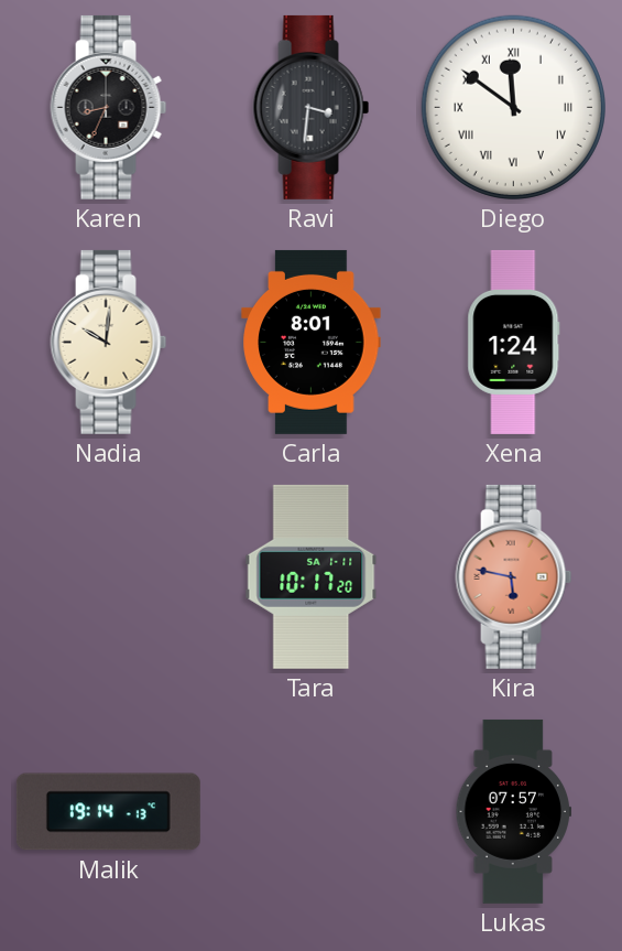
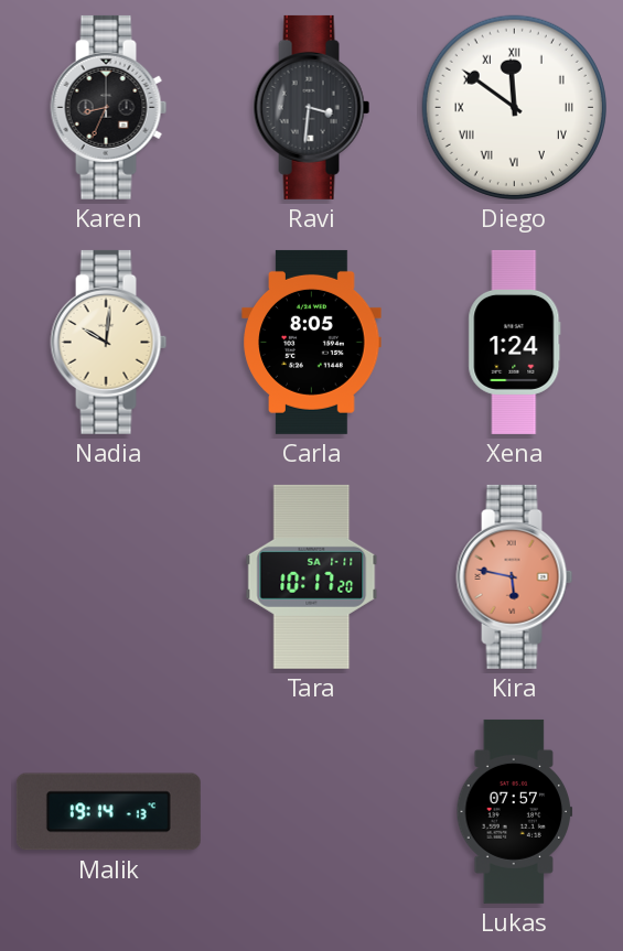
Carla: 8:01 -> 8:05 (312, 342)
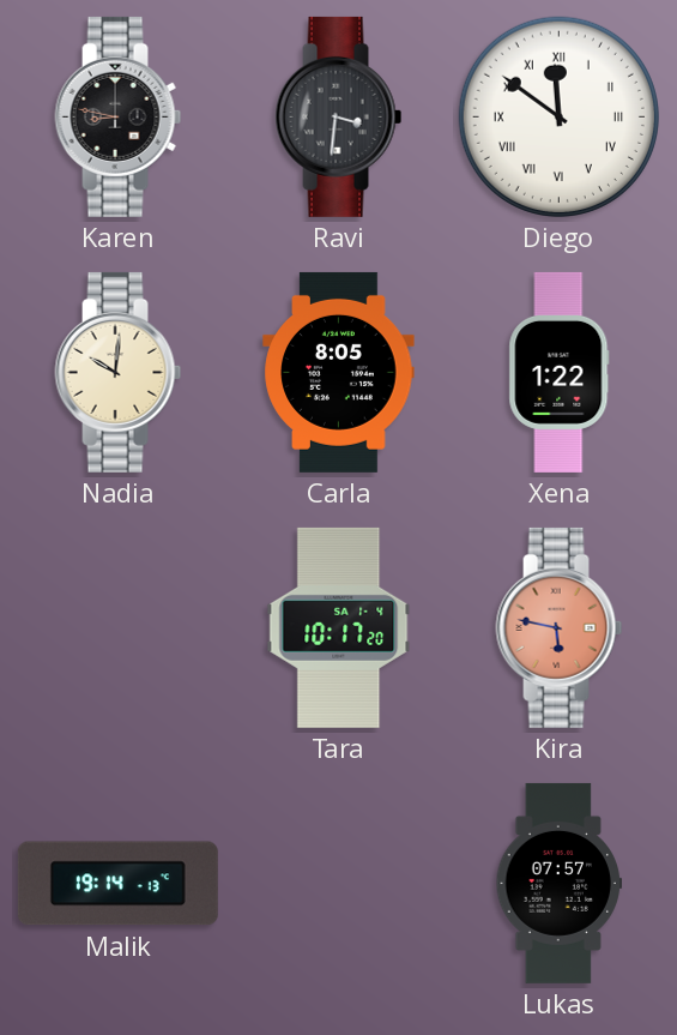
Karen: 8:34 -> 8:47 (119, 116)
Xena: 1:24 -> 1:22 (560, 372)
Tara date: SA 1-11 -> SA 1-4 (339, 627)
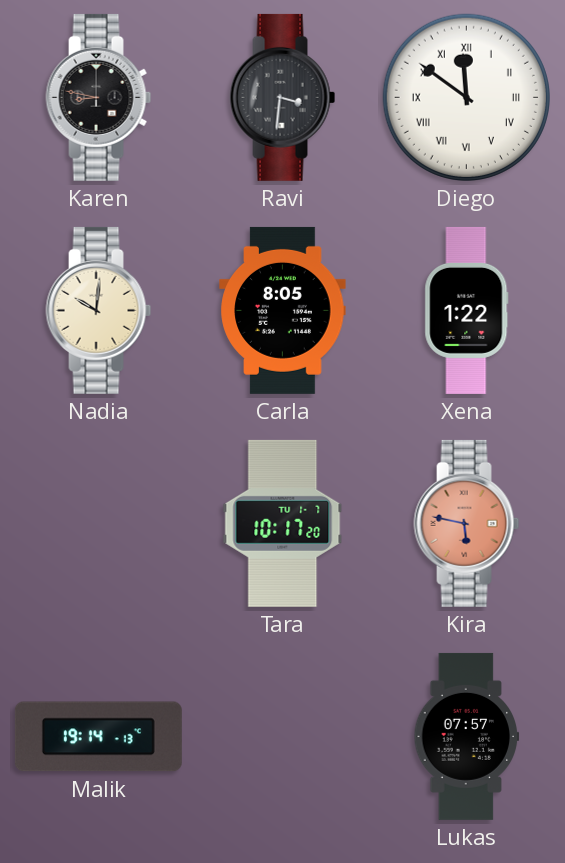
Tara date: SA 1-4 -> TU 1-7 (283, 523)
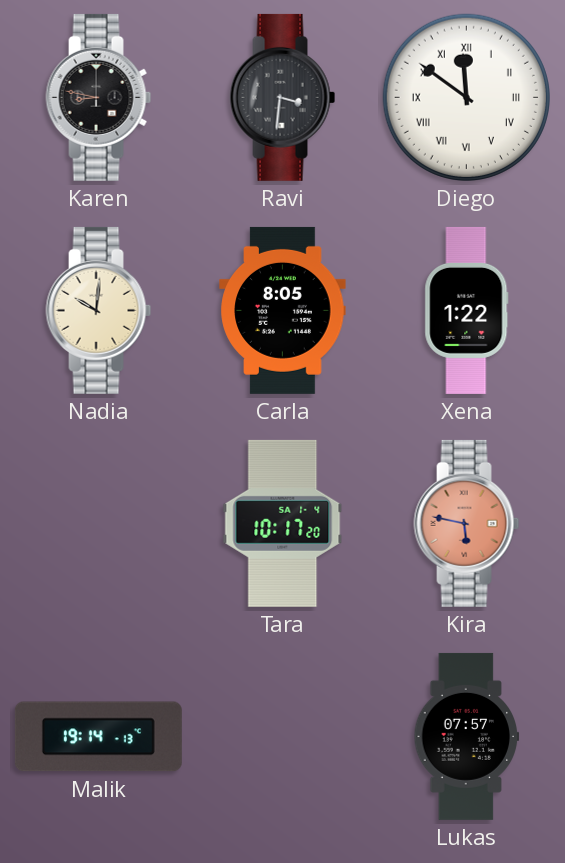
Tara date: TU 1-7 -> SA 1-4 (283, 523)
